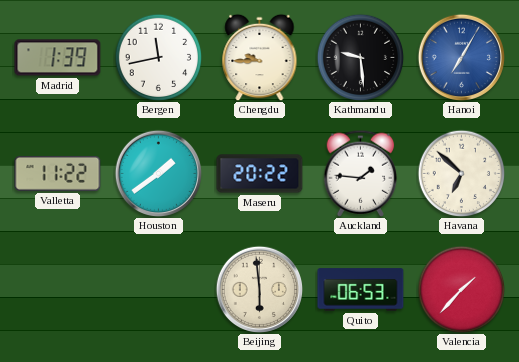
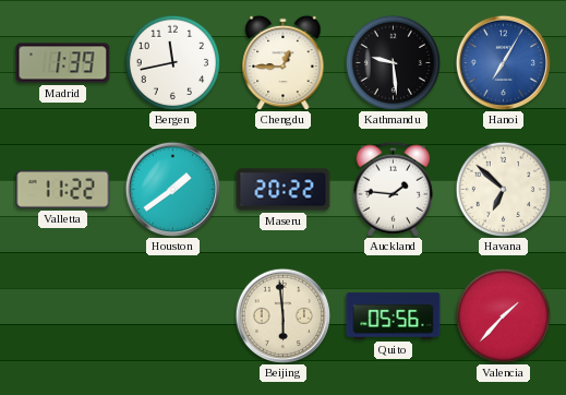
Chengdu: 9:45 -> 12:45 (284, 62)
Quito: 06:53 -> 05:56 (394, 316)
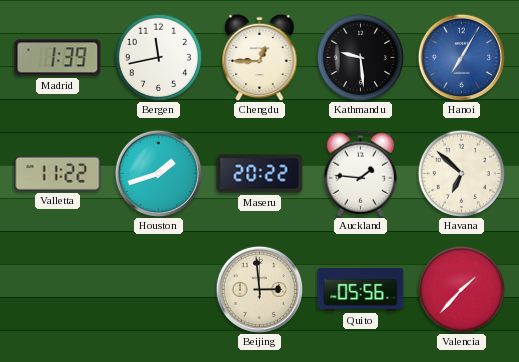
Houston: 1:39 -> 1:42 (158, 173)
Beijing: 5:59 -> 2:59 (259, 289)
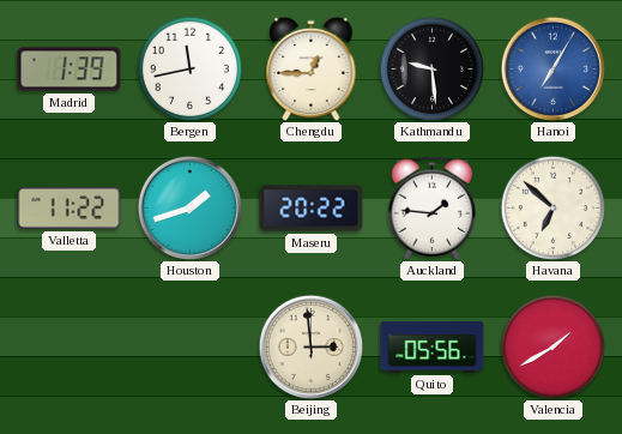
Valencia: 1:37 -> 1:40 (552, 346)
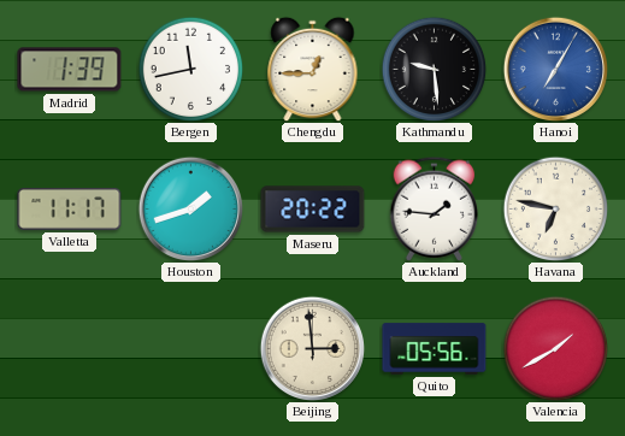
Valletta: 11:22 -> 11:17 (70, 208)
Havana: 6:52 -> 6:47 (555, 208)
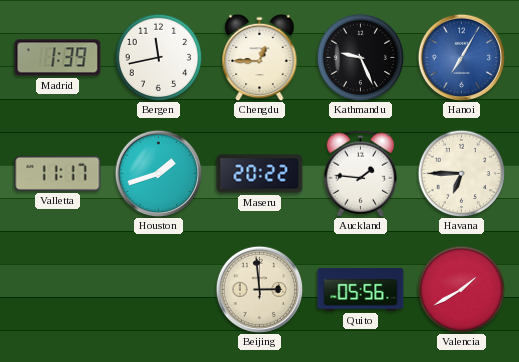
Kathmandu: 9:29 -> 9:26 (360, 57)
Havana: 6:47 -> 6:45 (461, 173)
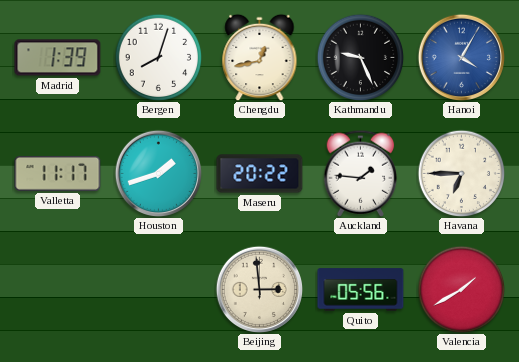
Bergen: 11:43 -> 8:03 (158, 57)
Chengdu: 12:45 -> 12:43 (260, 57)
Hanoi: 7:05 -> 4:05 (461, 57)
